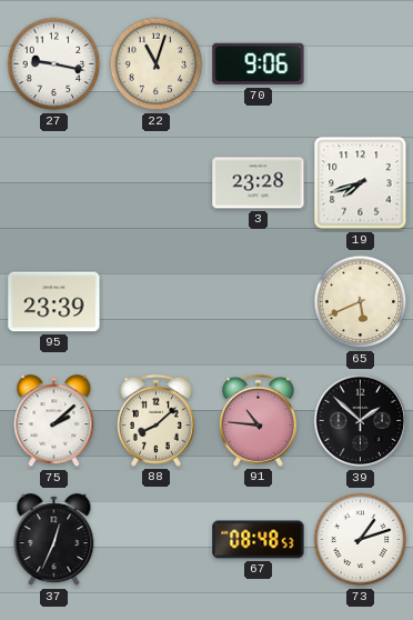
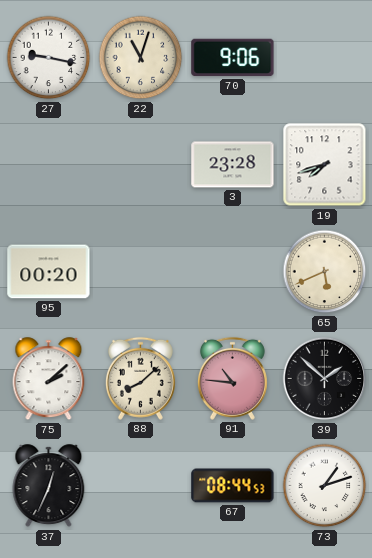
95: 23:39 -> 00:20 (49, 272)
67: 08:48 -> 08:44 (233, 486)
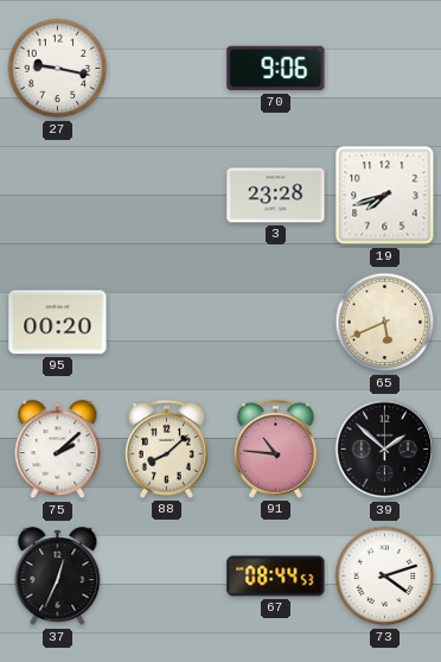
22: 11:03 -> none (141, 58)
73: 1:12 -> 4:12 (385, 577)
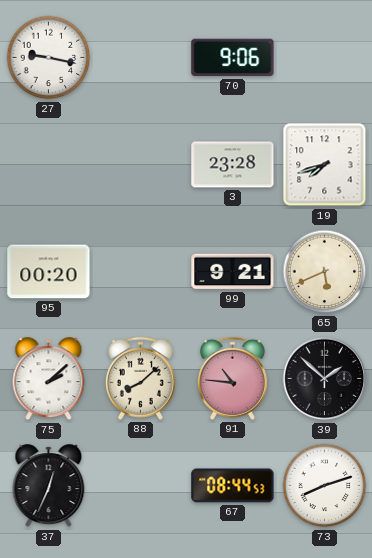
99: none -> 9:21 (233, 272)
73: 4:12 -> 8:12 (325, 486)
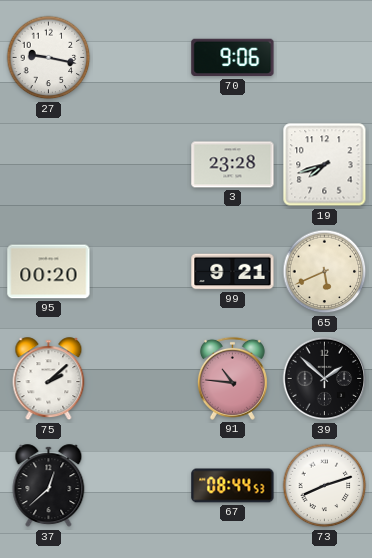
88: 8:08 -> none (140, 378)
37: 12:34 -> 12:38 (49, 486)
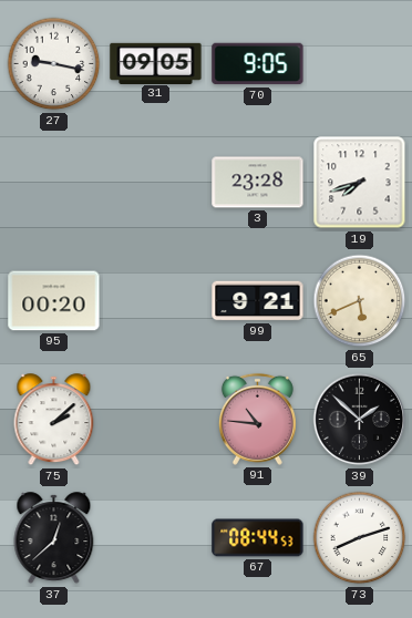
31: none -> 09:05 (156, 63)
70: 9:06 -> 9:05 (258, 64)
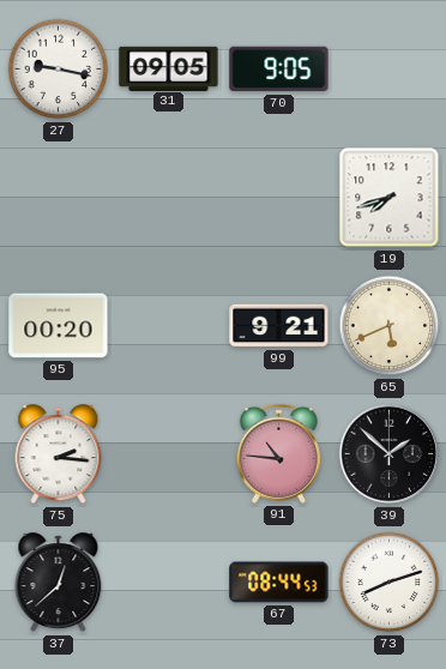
3: 23:28 -> none (258, 183)
75: 2:08 -> 2:16 (59, 454)
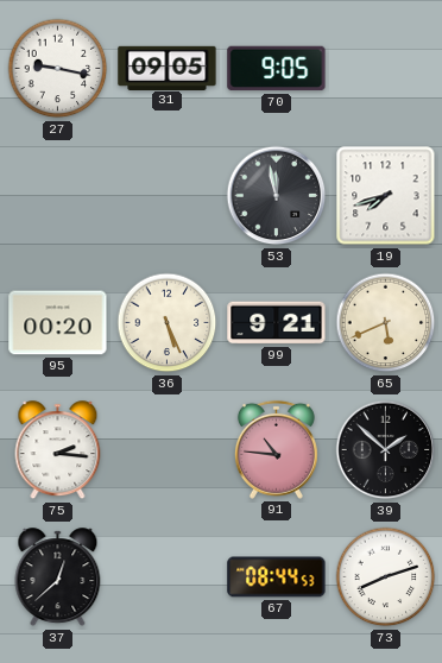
53: none -> 11:58 (277, 196)
36: none -> 5:26 (168, 323)
